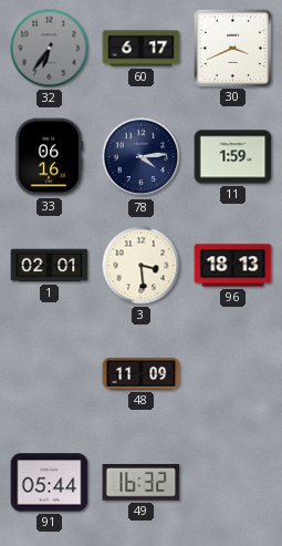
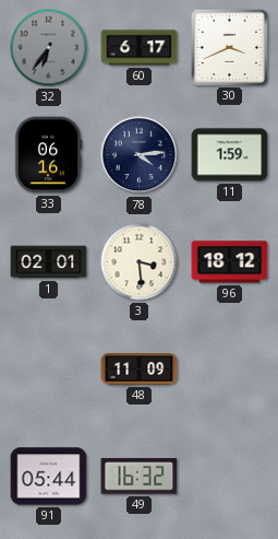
96: 18:13 -> 18:12 (230, 262)
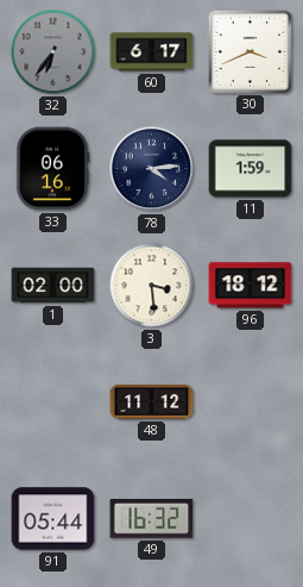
1: 02:01 -> 02:00 (53, 286)
48: 11:09 -> 11:12 (152, 402)
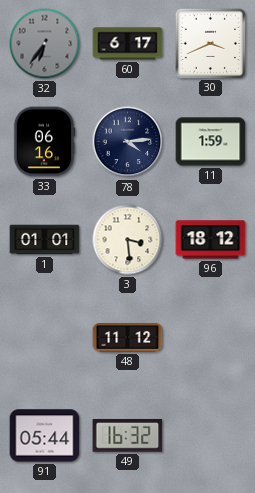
1: 02:00 -> 01:01 (45, 240)
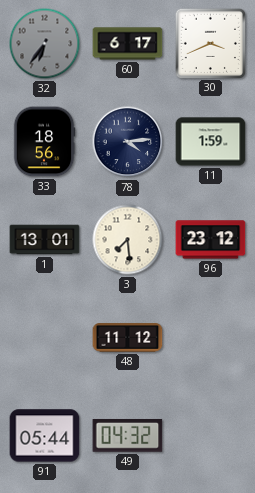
33: 06:16 -> 18:56 (44, 142)
1: 01:01 -> 13:01 (45, 240)
3: 3:29 -> 7:29 (128, 240)
96: 18:12 -> 23:12 (211, 240)
49: 16:32 -> 04:32 (128, 436)
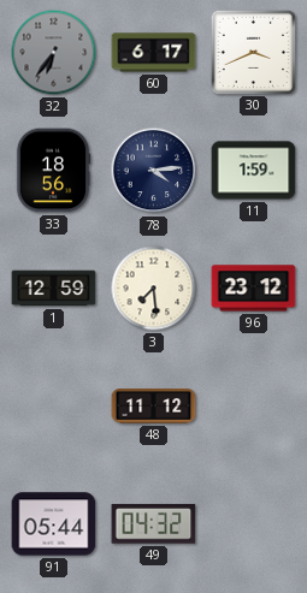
1: 13:01 -> 12:59 (54, 289)
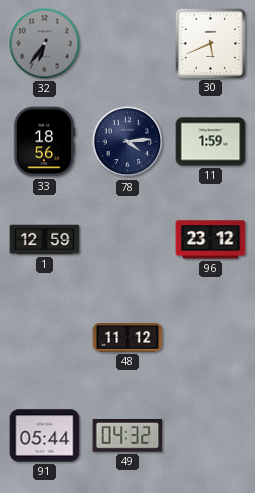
60: 6:17 -> none (154, 53)
30: 3:41 -> 5:41 (210, 43)
3: 7:29 -> none (154, 289)
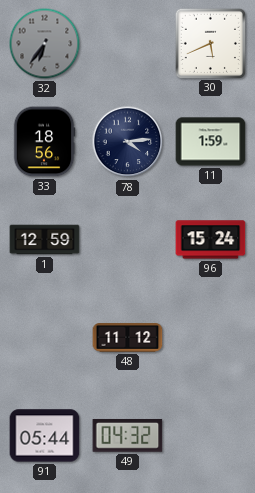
96: 23:12 -> 15:24 (211, 240)
